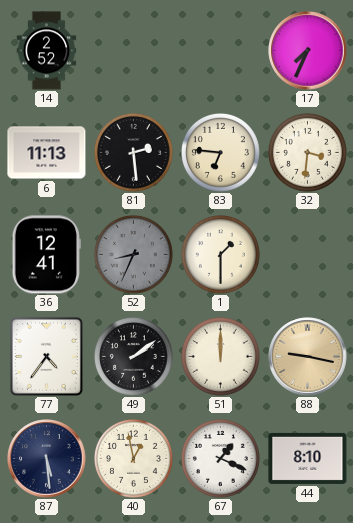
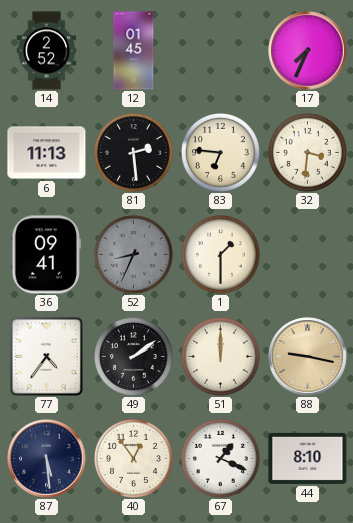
12: none -> 01:45 (134, 51)
36: 12:41 -> 09:41 (46, 255)
40: 12:58 -> 12:54 (133, 458)
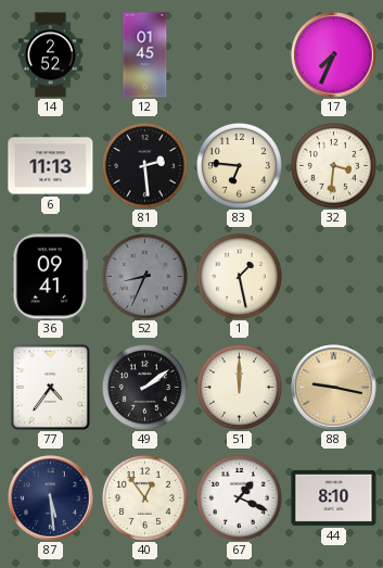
1: 1:30 -> 1:28 (239, 276)
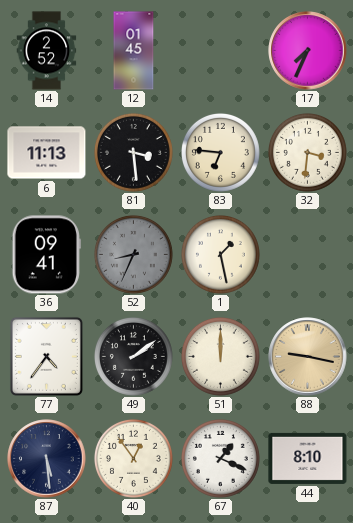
81: 2:29 -> 3:29 (133, 152)
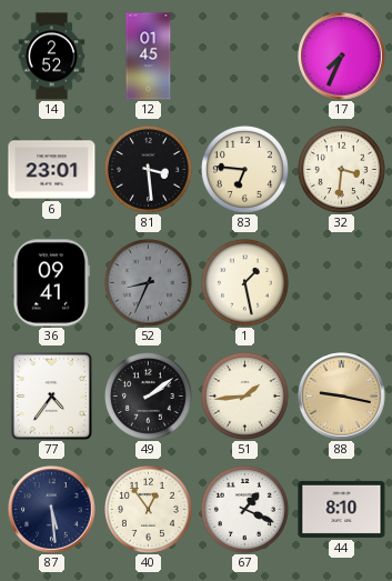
6: 11:13 -> 23:01 (52, 170)
51: 12:00 -> 1:44 (244, 395)
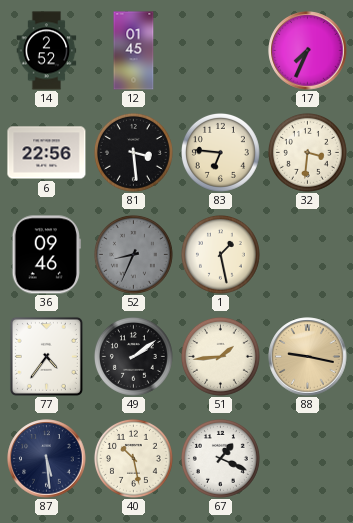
6: 23:01 -> 22:56 (47, 153)
36: 09:41 -> 09:46 (46, 255)
40: 12:54 -> 10:28 (133, 458)
44: 8:10 -> none (342, 509)
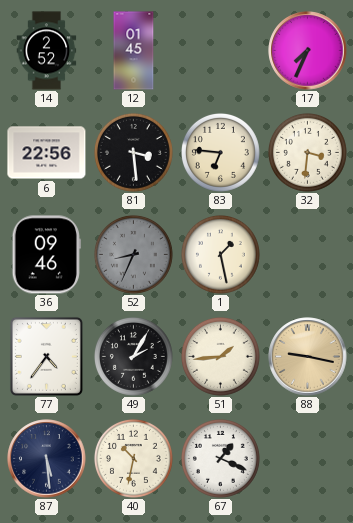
49: 2:09 -> 2:05 (133, 356)
40: 10:28 -> 10:32 (133, 458)
